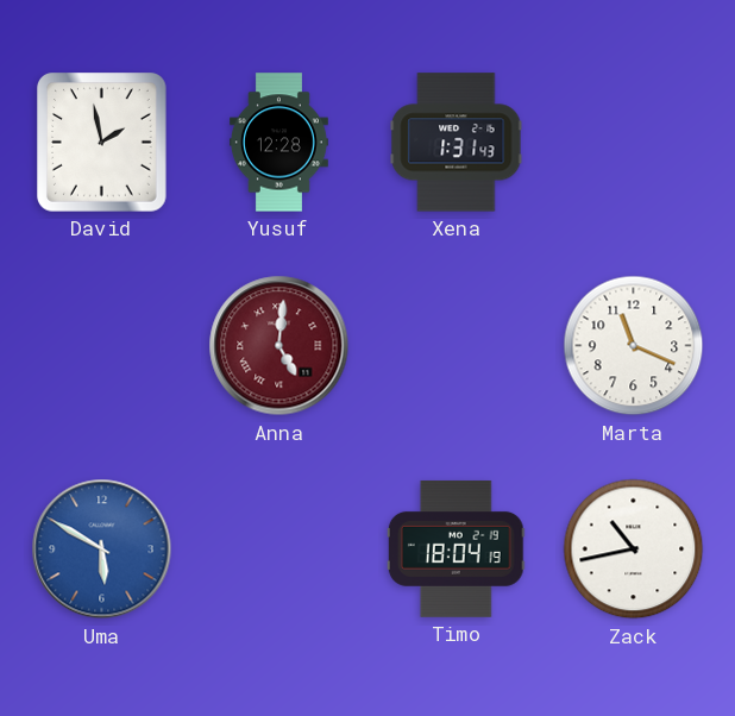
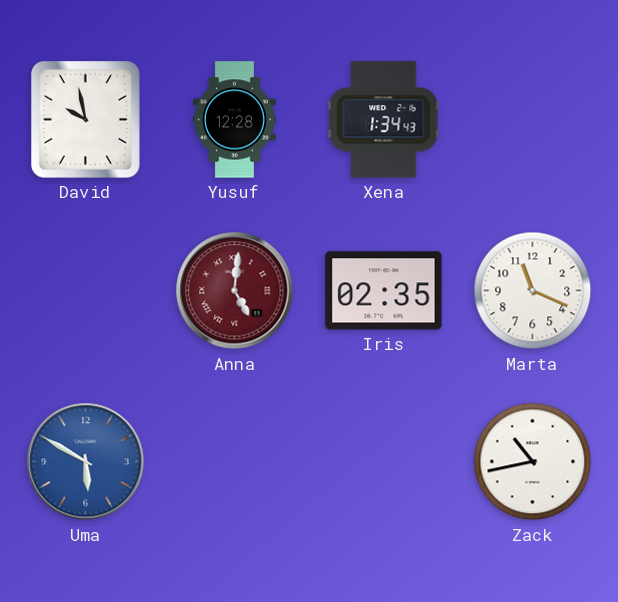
David: 1:58 -> 9:58 (86, 120)
Xena: 1:31 -> 1:34 (384, 120)
Iris: none -> 02:35 (384, 291)
Timo: 18:04 -> none (456, 548)
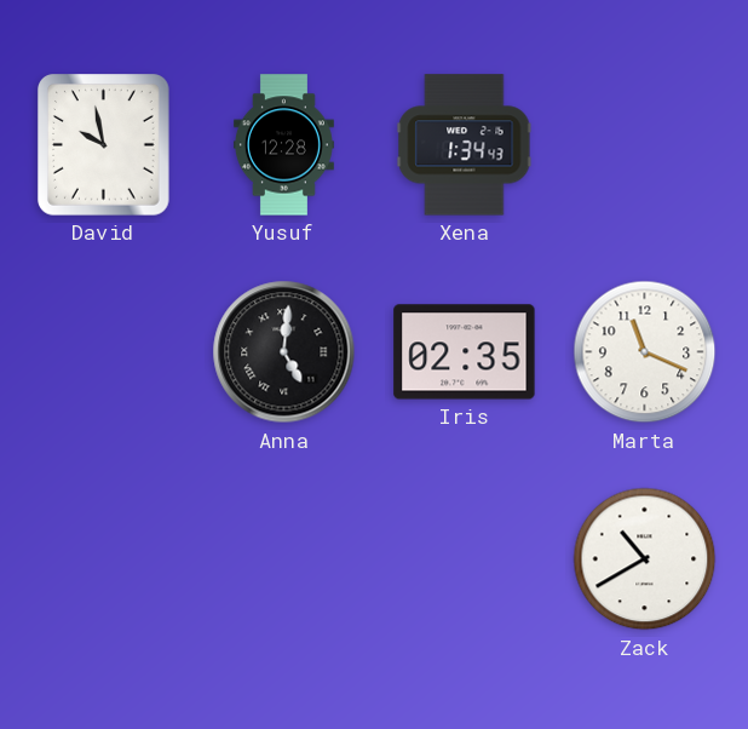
Anna dial: burgundy -> black (284, 352)
Uma: 5:50 -> none (86, 462)
Zack: 10:43 -> 10:40 (645, 559)
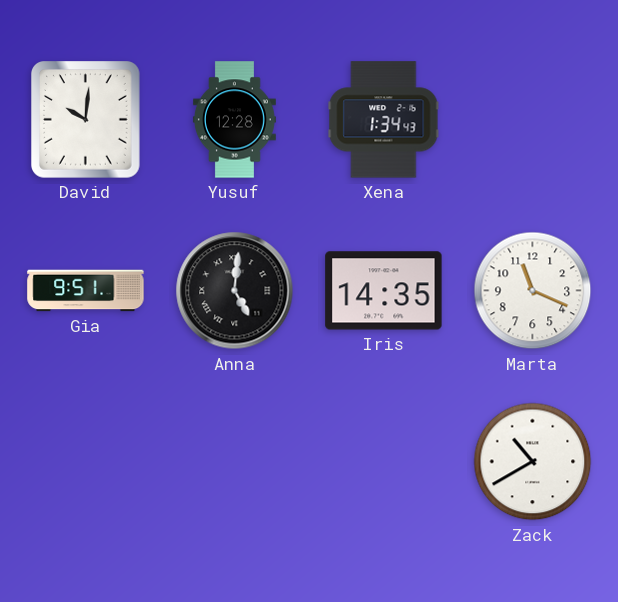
David: 9:58 -> 10:01 (86, 120)
Gia: none -> 9:51 (86, 291)
Iris: 02:35 -> 14:35 (384, 291)
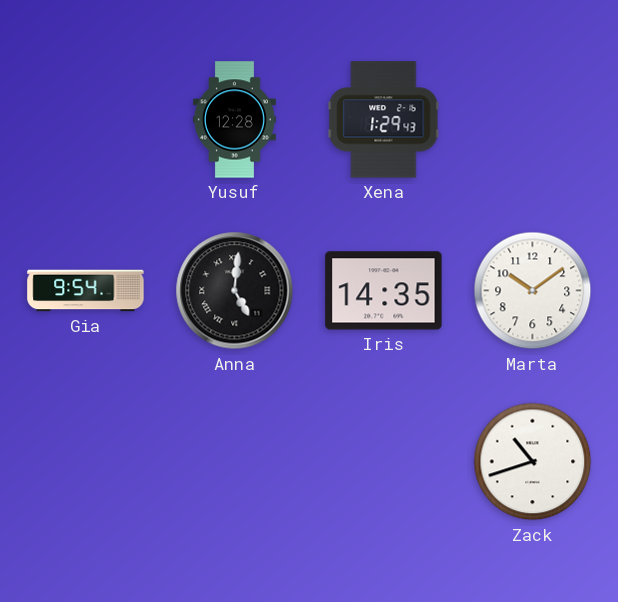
David: 10:01 -> none (86, 120)
Xena: 1:34 -> 1:29 (384, 120)
Gia: 9:51 -> 9:54 (86, 291)
Marta: 11:19 -> 10:09 (533, 291)
Zack: 10:40 -> 10:42 (533, 462)
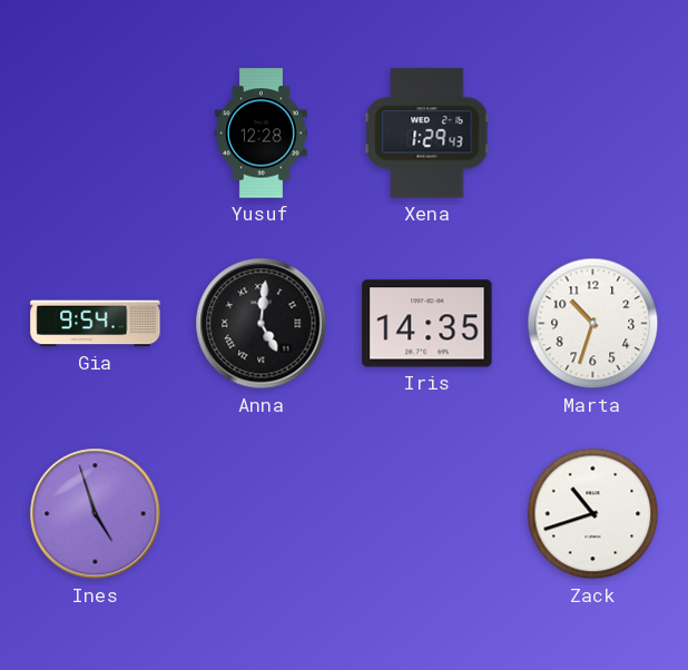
Marta: 10:09 -> 10:33 (593, 324)
Ines: none -> 4:57 (96, 514)
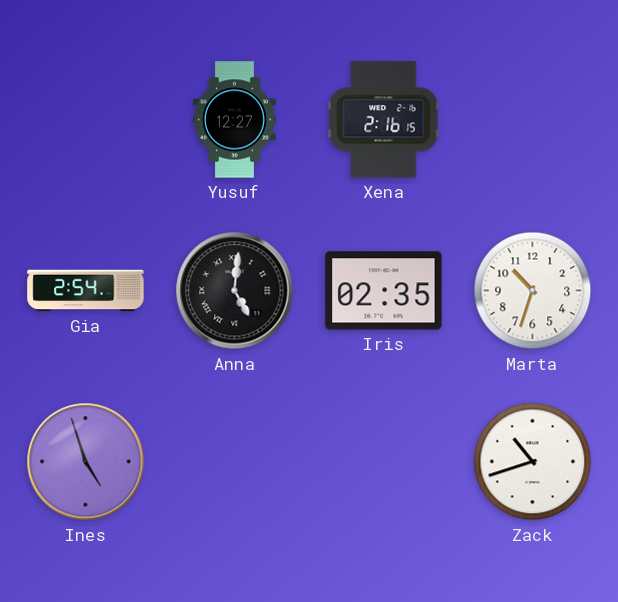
Yusuf: 12:28 -> 12:27 (234, 120)
Xena: 1:29 -> 2:16 (384, 120)
Gia: 9:54 -> 2:54 (86, 291)
Iris: 14:35 -> 02:35 (384, 291)
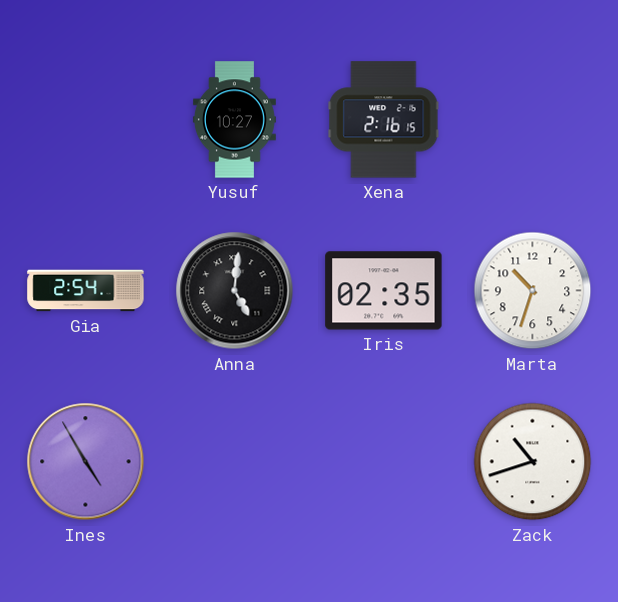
Yusuf: 12:27 -> 10:27 (234, 120)
Ines: 4:57 -> 4:55 (86, 462)
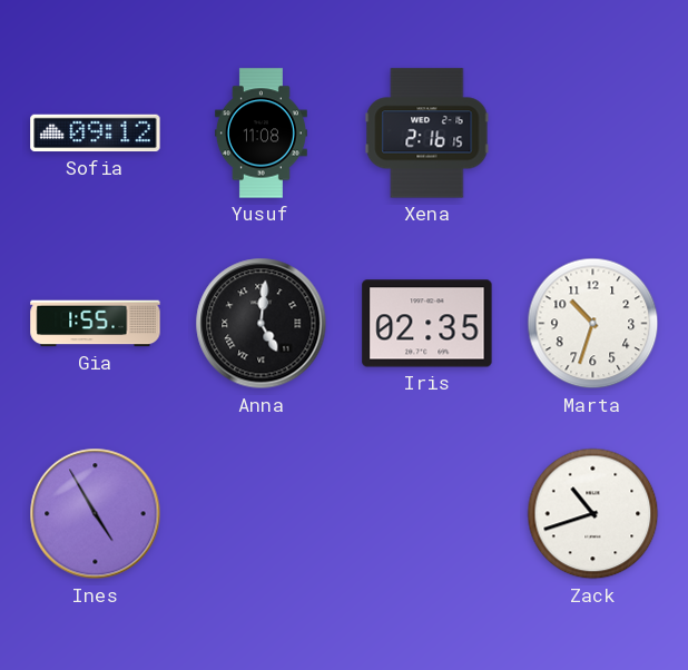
Sofia: none -> 09:12 (96, 134)
Yusuf: 10:27 -> 11:08 (261, 134)
Gia: 2:54 -> 1:55 (96, 324)
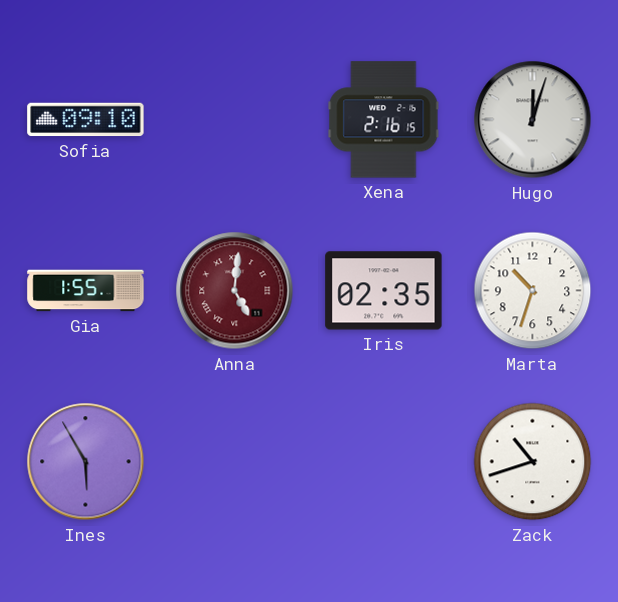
Sofia: 09:12 -> 09:10 (86, 120)
Yusuf: 11:08 -> none (261, 134)
Hugo: none -> 12:03 (533, 120)
Anna dial: black -> burgundy (235, 291)
Ines: 4:55 -> 5:55 (86, 462)
